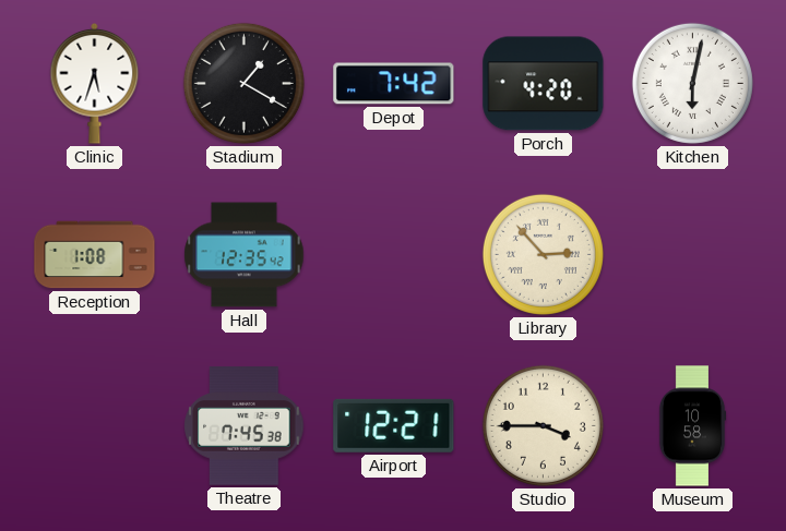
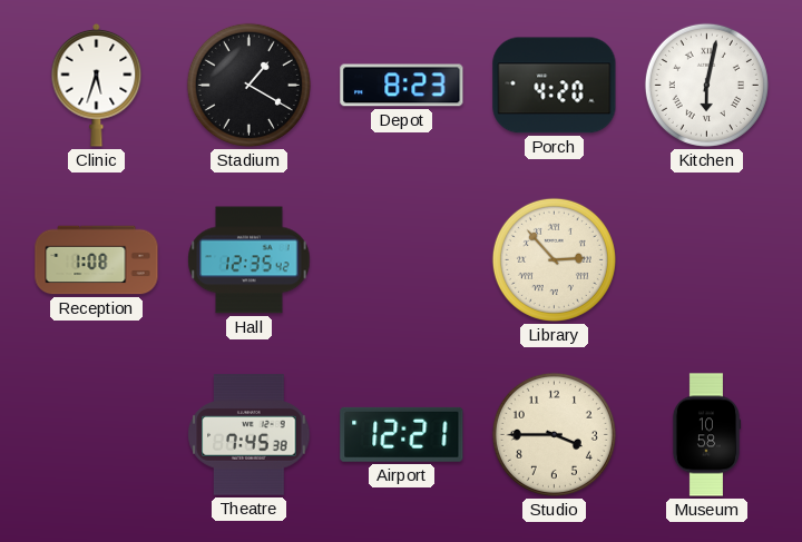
Depot: 7:42 -> 8:23 (402, 86)
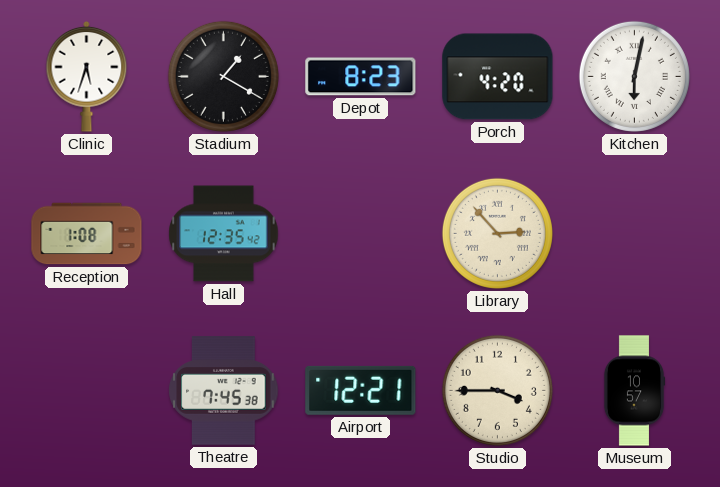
Museum: 10:58 -> 10:57 (634, 391)
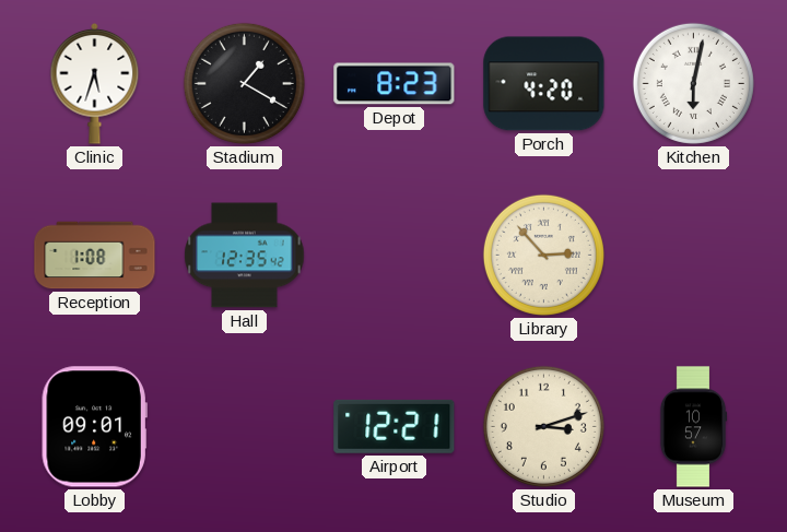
Lobby: none -> 09:01 (94, 427)
Theatre: 7:45 -> none (224, 391)
Studio: 3:45 -> 3:12 (543, 426)
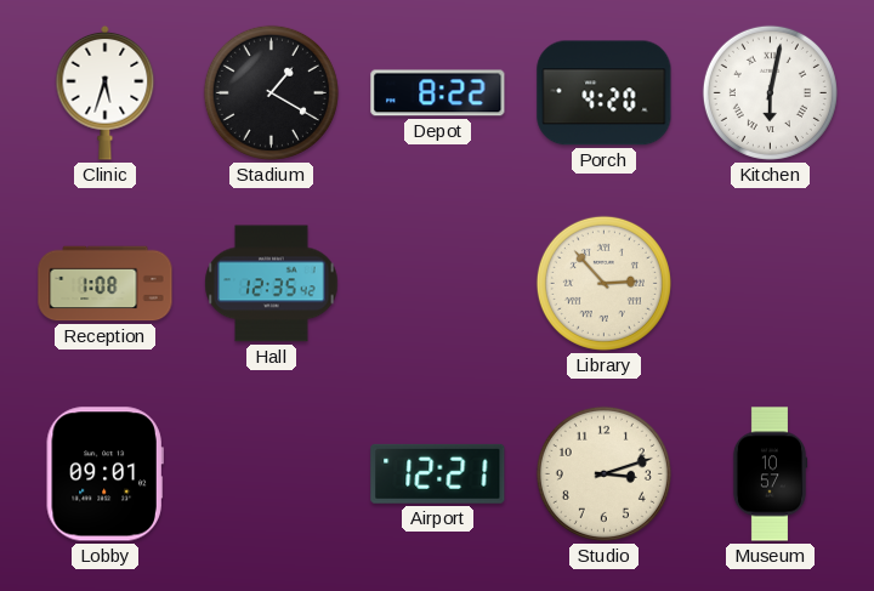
Depot: 8:23 -> 8:22 (438, 93)
